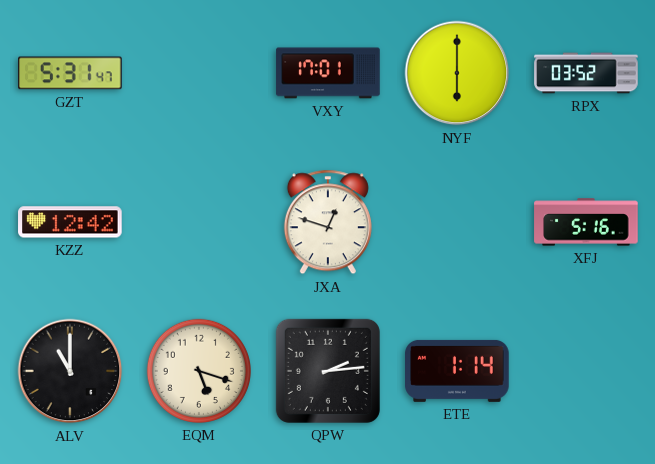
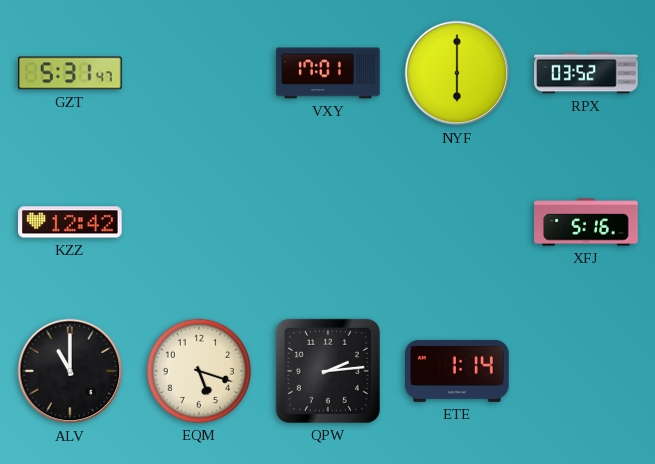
JXA: 12:48 -> none (328, 222)
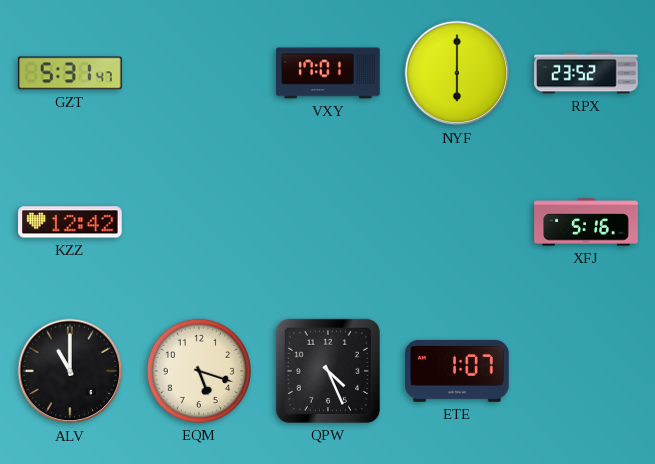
RPX: 03:52 -> 23:52 (586, 73)
QPW: 2:14 -> 4:26 (328, 371)
ETE: 1:14 -> 1:07 (457, 371)
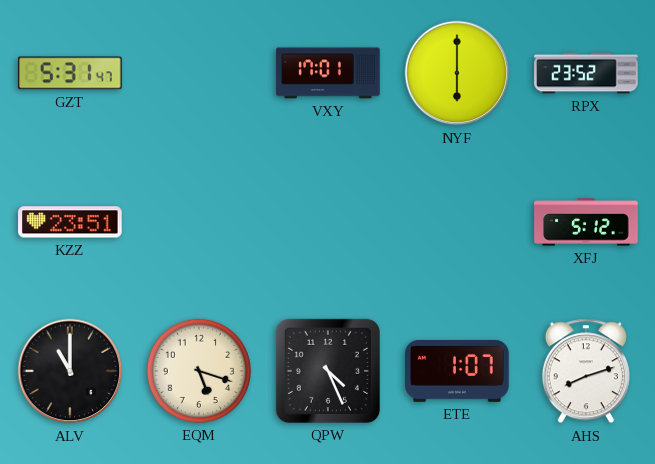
KZZ: 12:42 -> 23:51 (70, 222)
XFJ: 5:16 -> 5:12 (586, 222)
AHS: none -> 8:12 (586, 371)
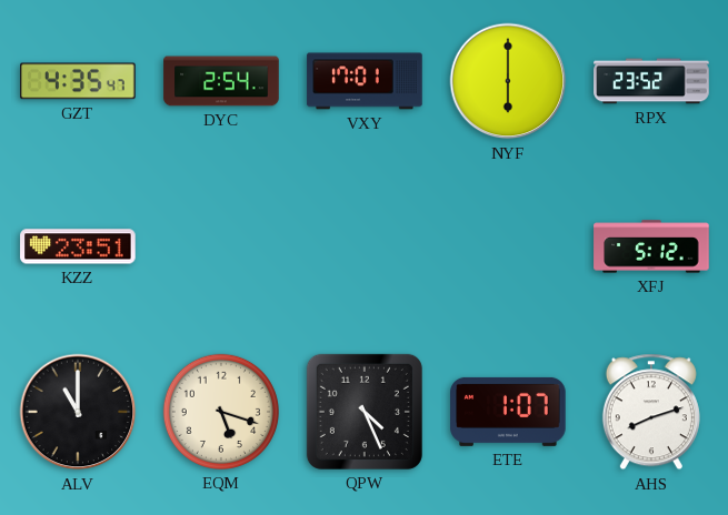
GZT: 5:31 -> 4:35 (78, 81)
DYC: none -> 2:54 (221, 81)
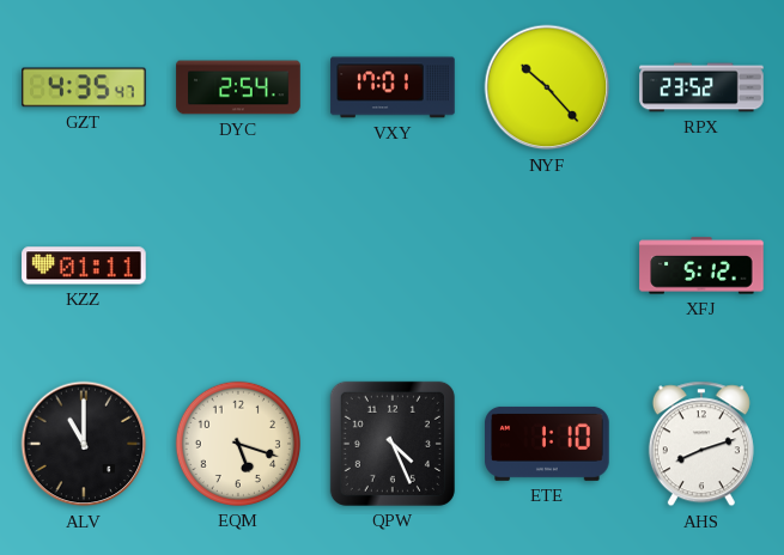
NYF: 6:00 -> 10:23 (547, 87)
KZZ: 23:51 -> 01:11 (84, 266)
ETE: 1:07 -> 1:10 (547, 444)
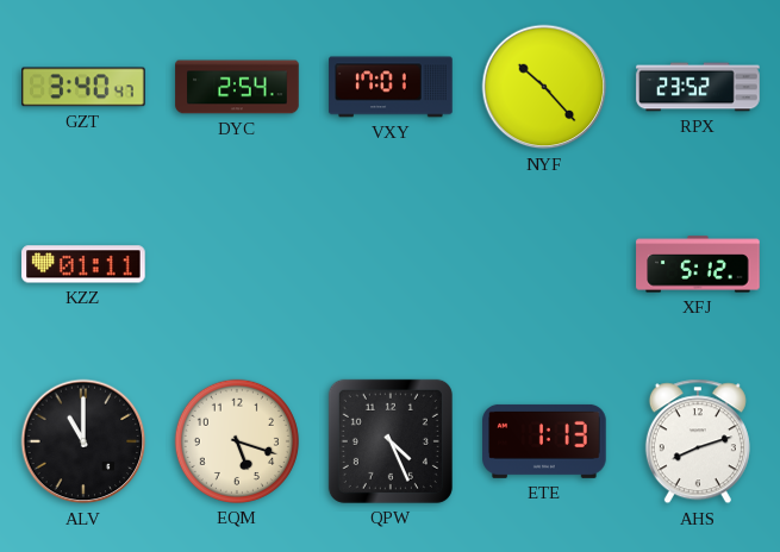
GZT: 4:35 -> 3:40 (83, 87)
ETE: 1:10 -> 1:13 (544, 441)
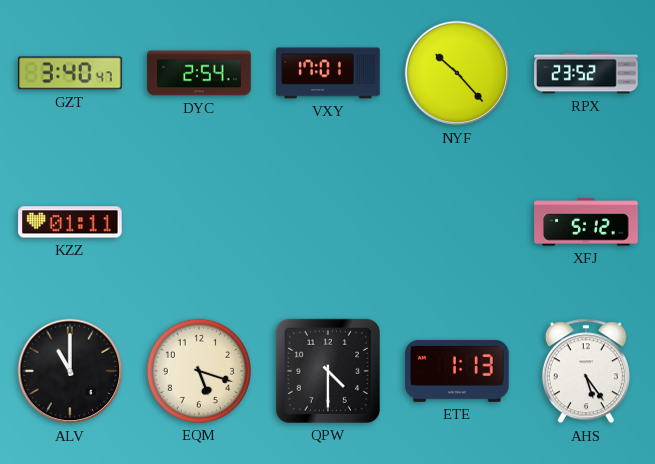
QPW: 4:26 -> 4:30 (328, 371)
AHS: 8:12 -> 5:24 (586, 371)
